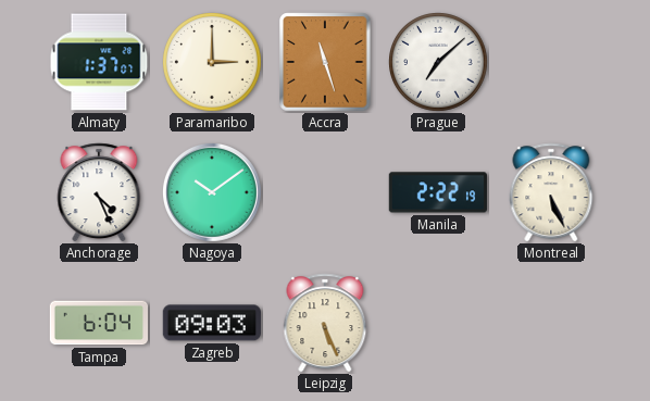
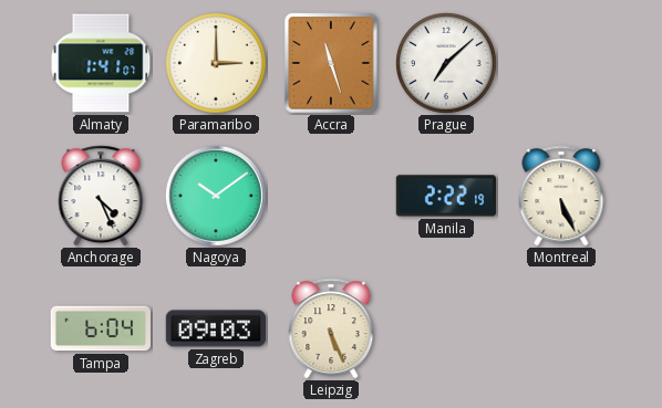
Almaty: 1:37 -> 1:41 (101, 63)
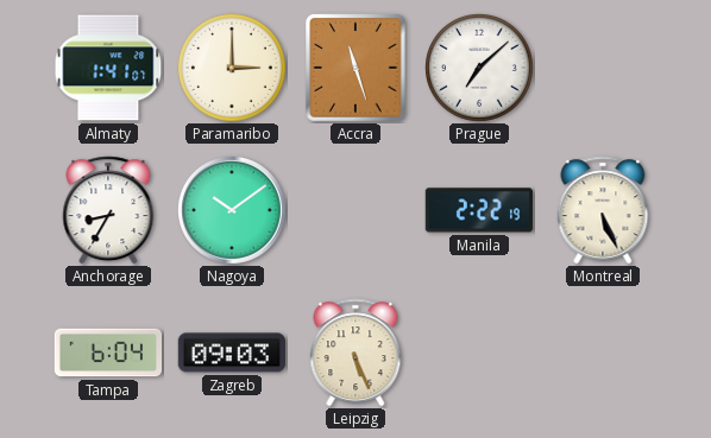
Anchorage: 4:26 -> 8:35 (108, 210)
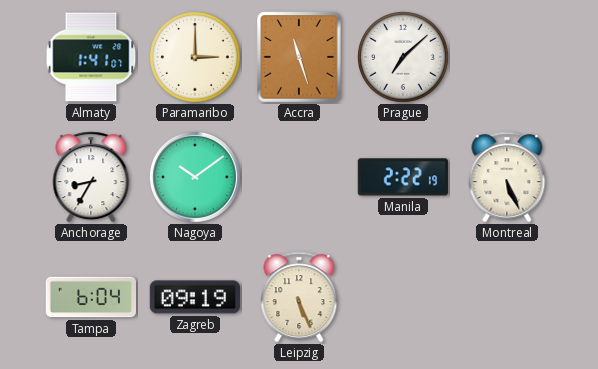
Zagreb: 09:03 -> 09:19 (195, 297)
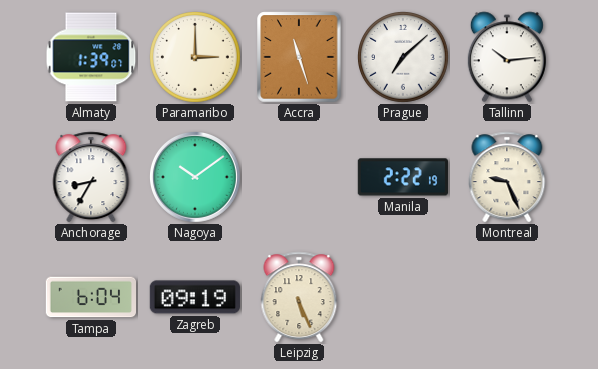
Almaty: 1:41 -> 1:39 (91, 57)
Tallinn: none -> 10:14 (507, 57)
Montreal: 5:26 -> 9:26 (507, 177)
